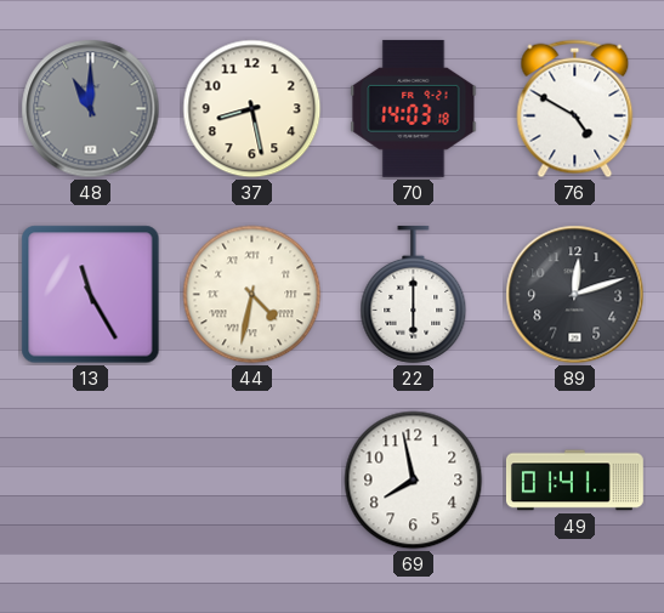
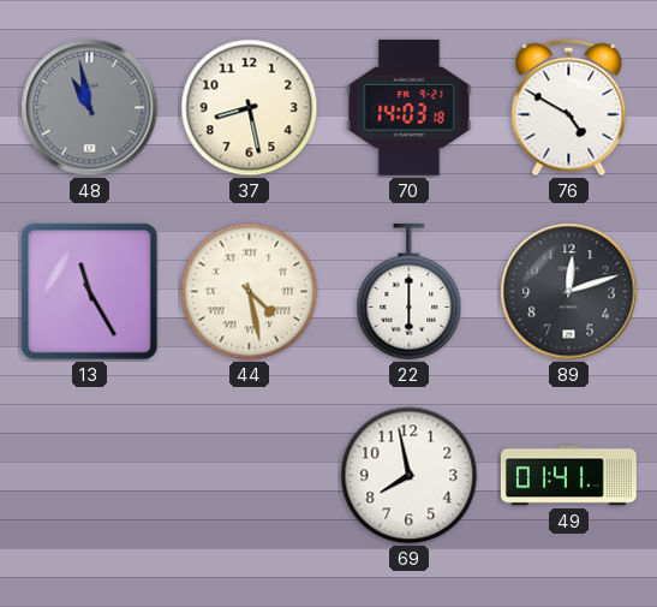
48: 11:00 -> 10:58 (90, 108)
44: 4:32 -> 4:28 (250, 292)
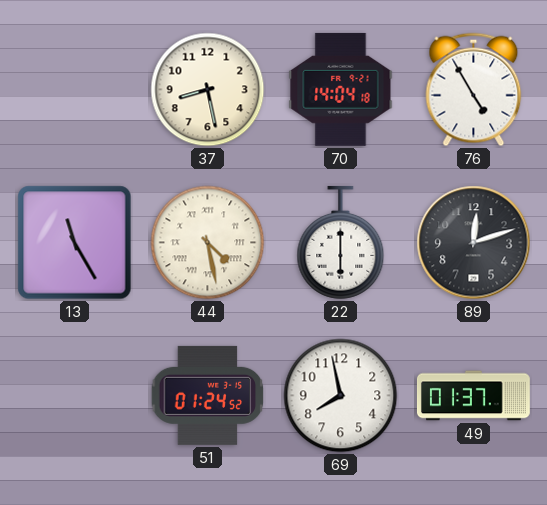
48: 10:58 -> none (90, 108)
70: 14:03 -> 14:04 (341, 89)
76: 4:50 -> 4:55 (474, 90)
51: none -> 01:24 (208, 395)
49: 01:41 -> 01:37 (473, 396)
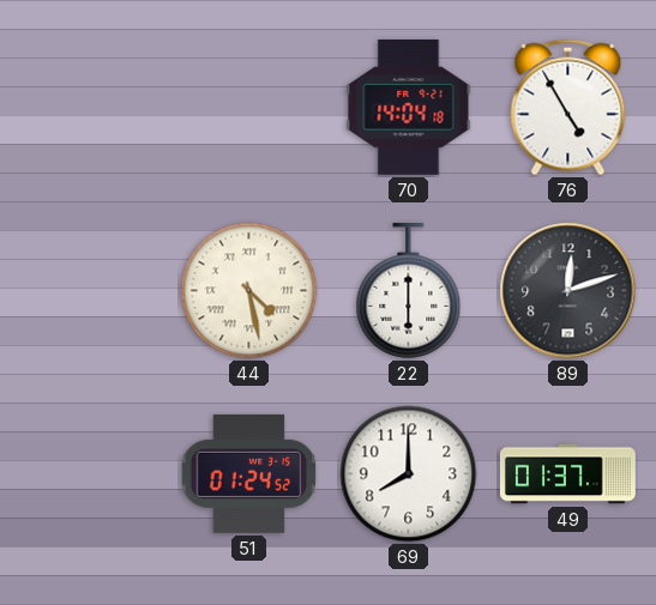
37: 8:28 -> none (208, 90)
13: 11:25 -> none (75, 243)
69: 7:58 -> 8:00 (409, 474)
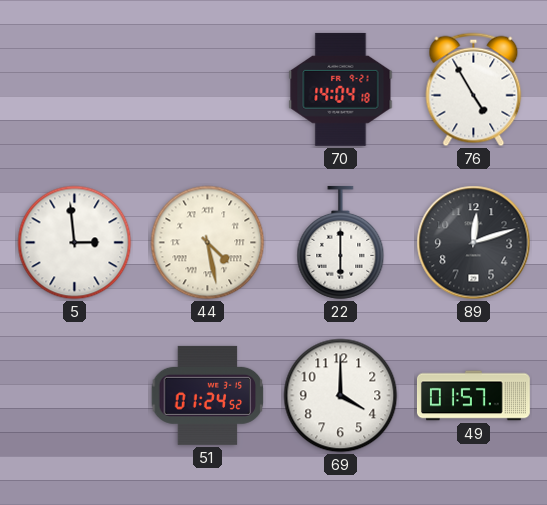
5: none -> 2:59 (75, 243)
69: 8:00 -> 4:00 (341, 396)
49: 01:37 -> 01:57 (473, 396)
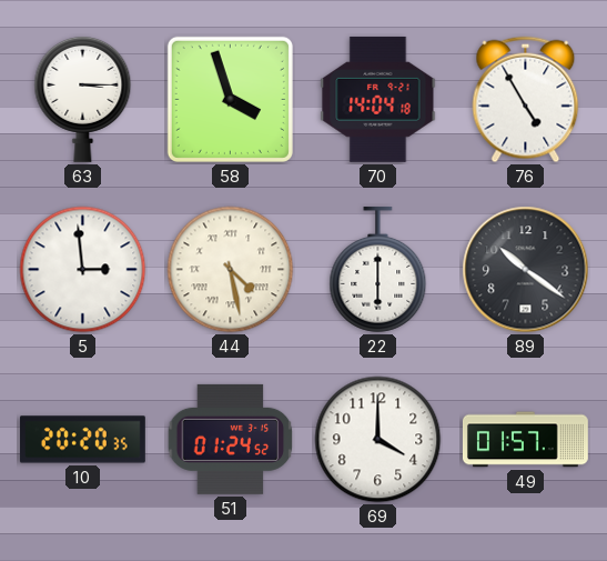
63: none -> 3:15 (83, 99)
58: none -> 3:57 (230, 99)
89: 12:12 -> 10:21 (526, 270)
10: none -> 20:20 (82, 440)
